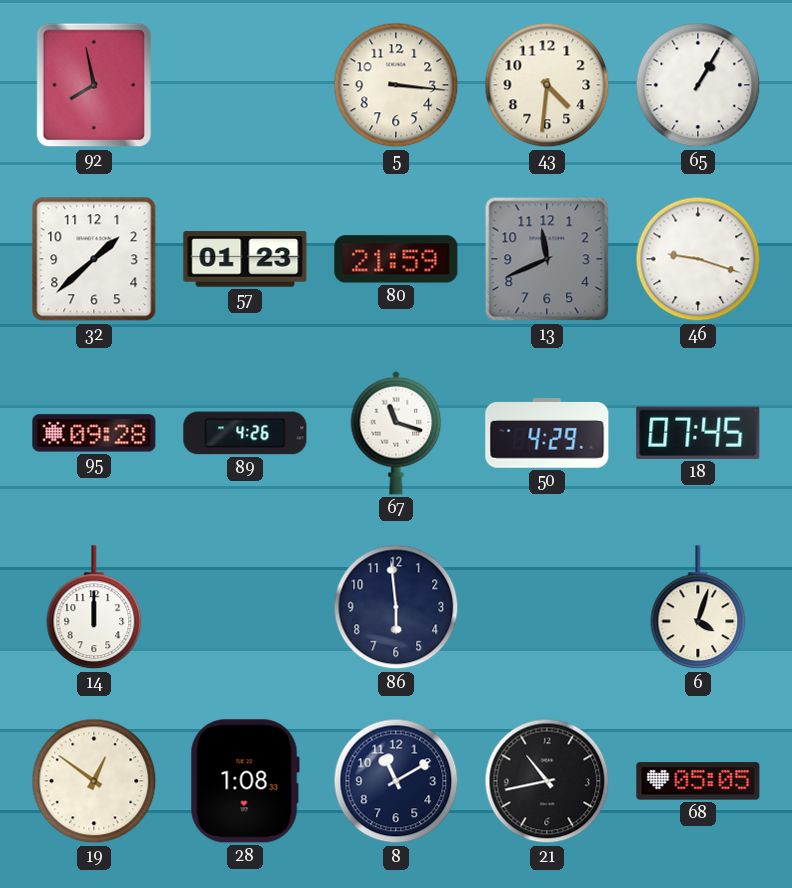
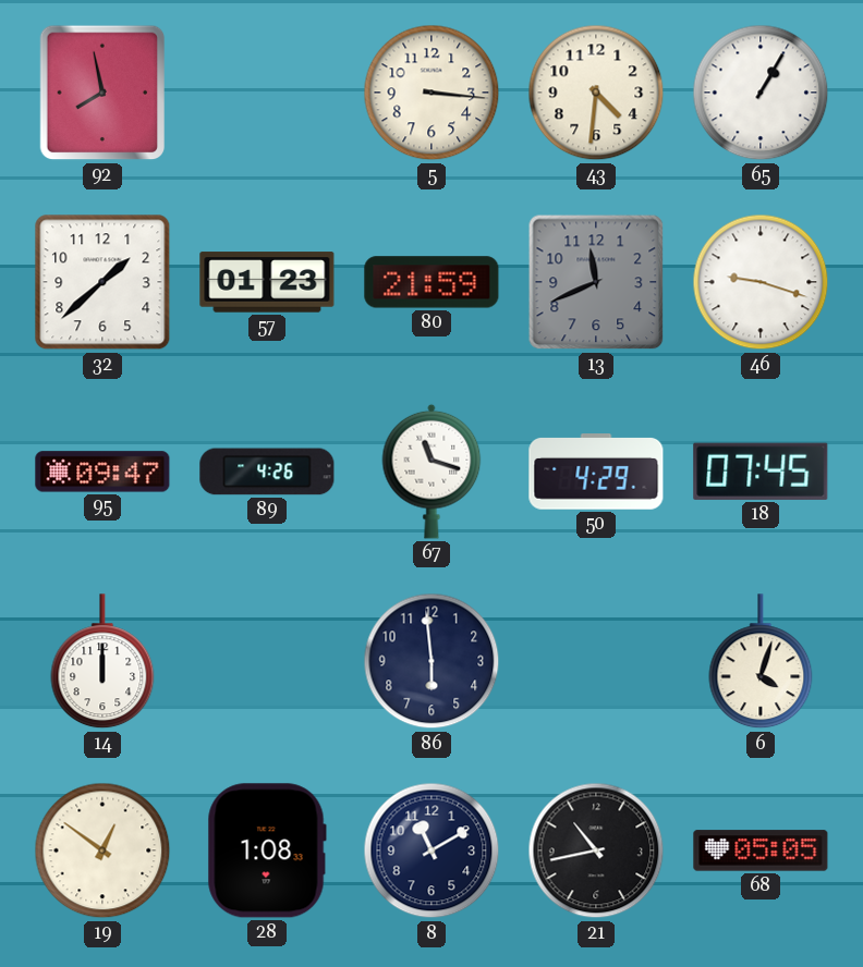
95: 09:28 -> 09:47 (102, 472)
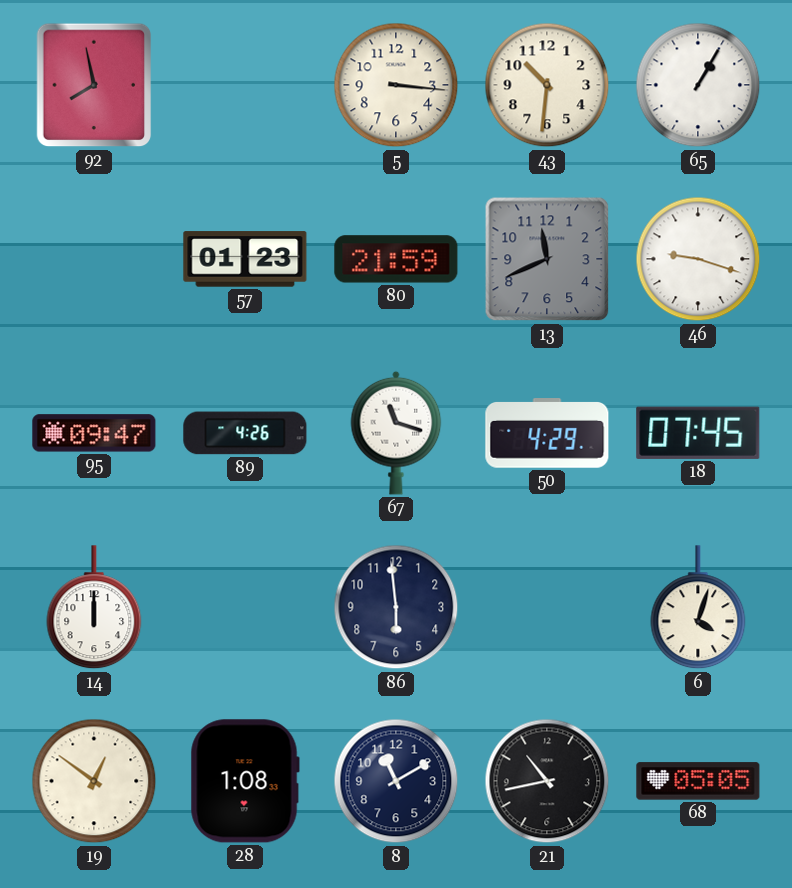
43: 4:31 -> 10:31 (547, 85)
32: 1:38 -> none (102, 282)
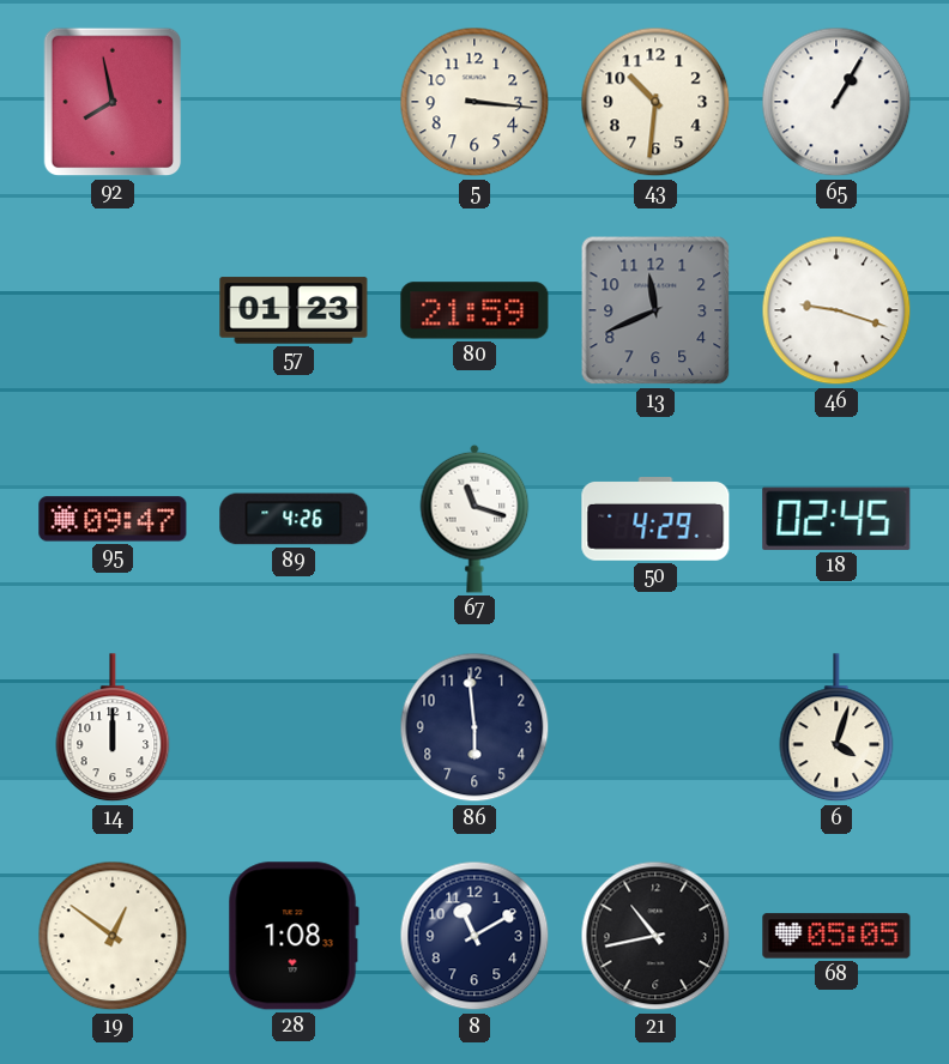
18: 07:45 -> 02:45 (836, 519)
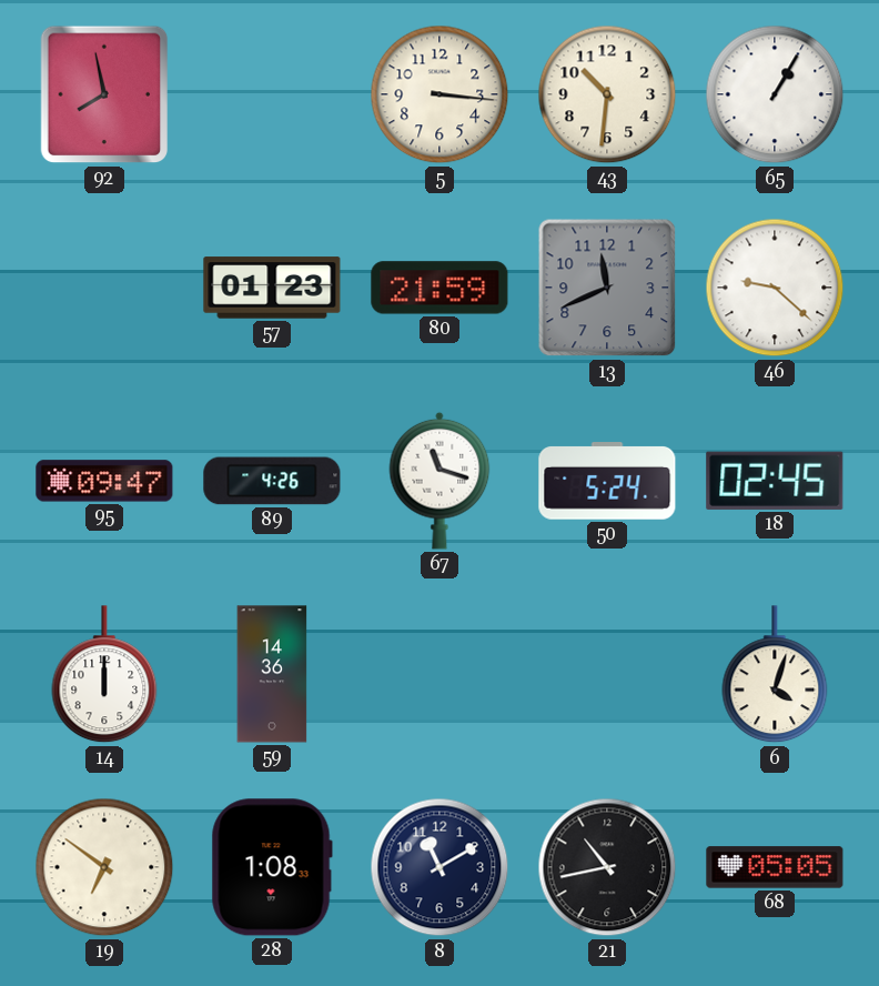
46: 9:18 -> 9:22 (775, 288)
50: 4:29 -> 5:24 (607, 481)
59: none -> 14:36 (272, 674)
86: 5:59 -> none (475, 727)
19: 12:51 -> 6:51 (104, 867)
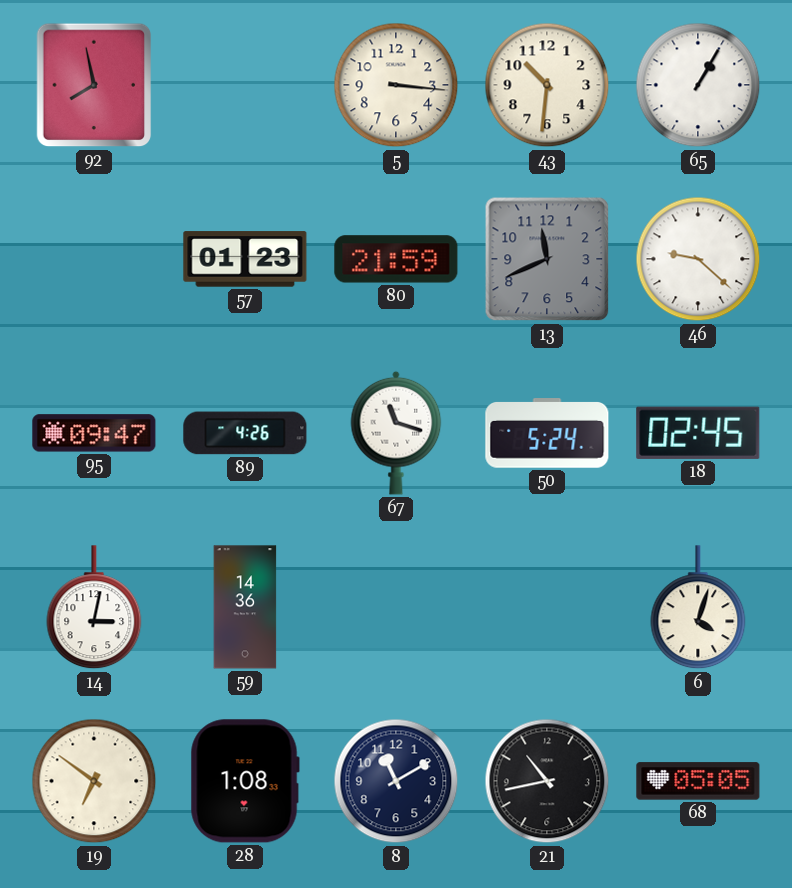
14: 12:00 -> 3:02 (94, 608)
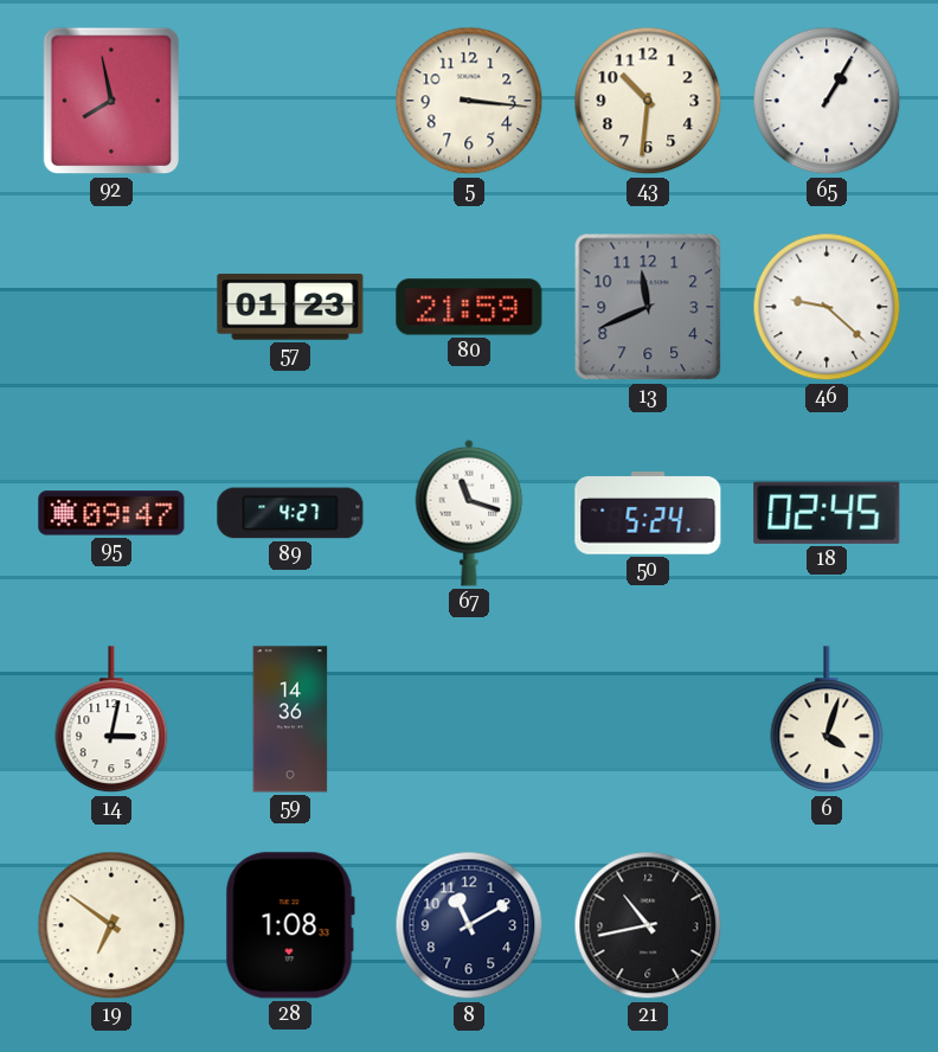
89: 4:26 -> 4:27 (290, 513)
68: 05:05 -> none (698, 781)
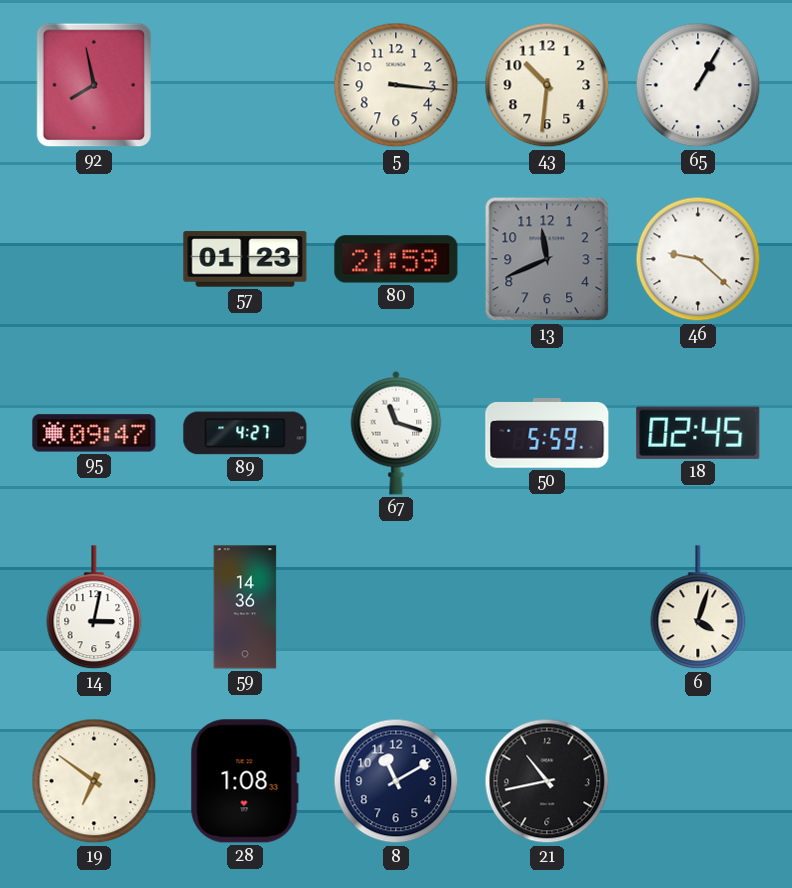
50: 5:24 -> 5:59 (547, 433)
